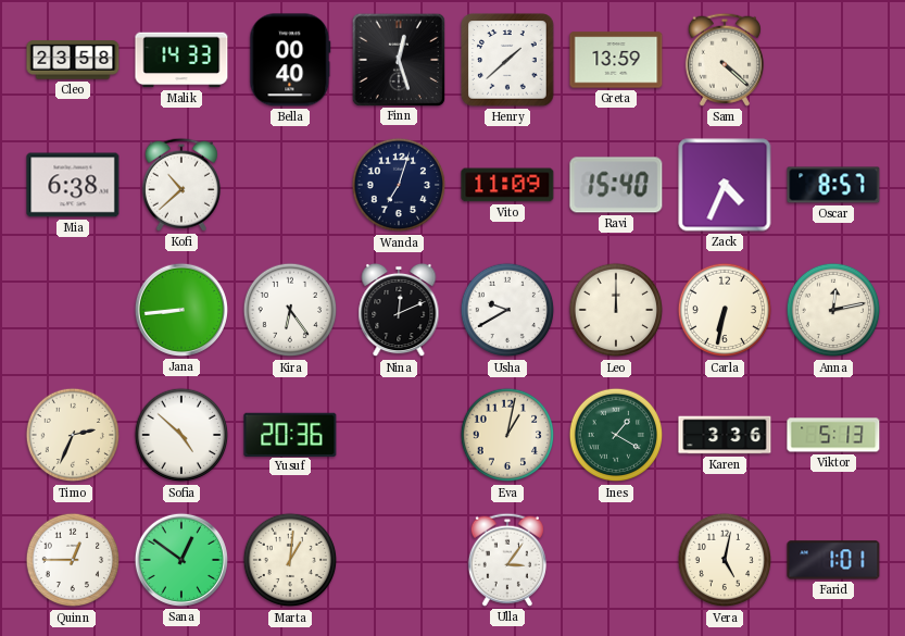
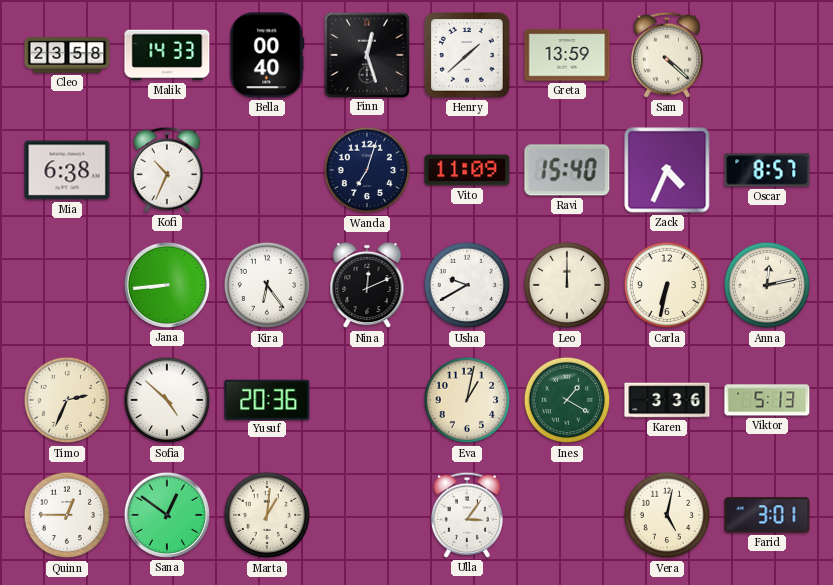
Kofi: 10:38 -> 10:34 (167, 170)
Farid: 1:01 -> 3:01 (767, 515)
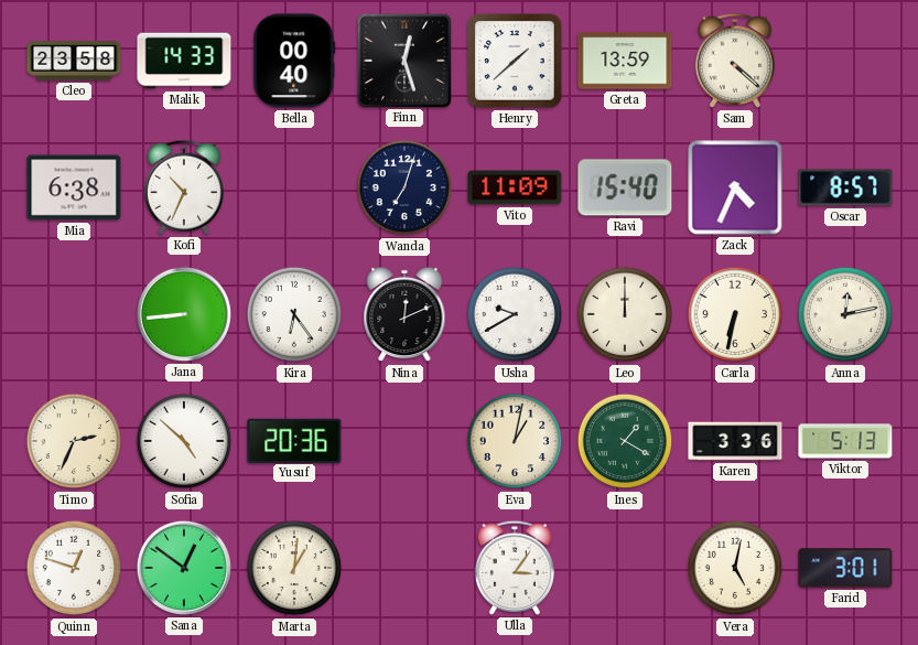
Quinn: 12:45 -> 12:48 (74, 568)
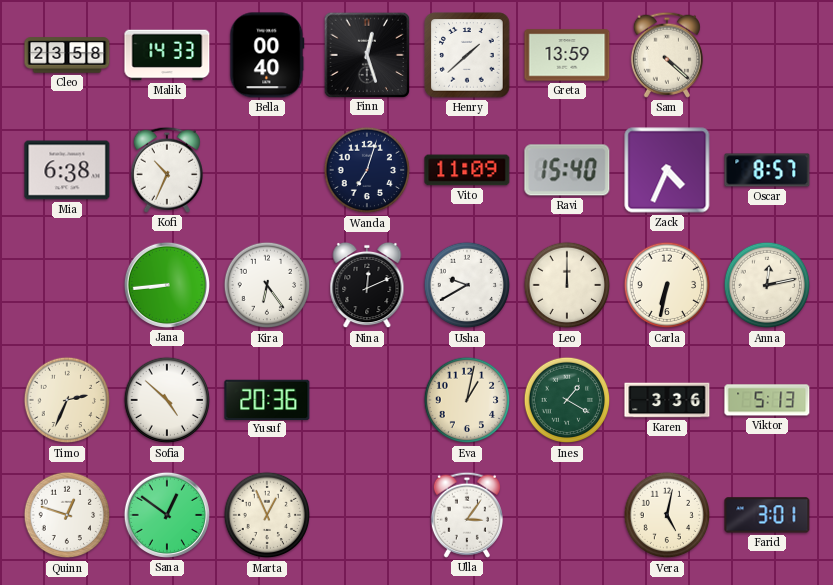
Marta: 1:01 -> 12:56 (267, 515)
